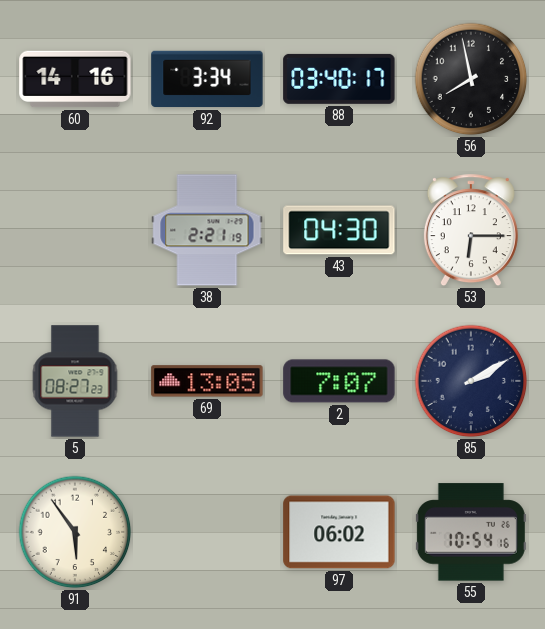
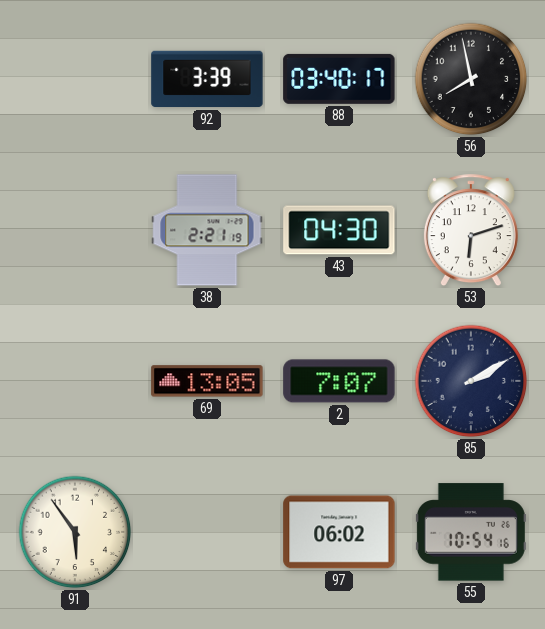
60: 14:16 -> none (75, 79)
92: 3:34 -> 3:39 (207, 79)
53: 6:15 -> 6:12 (471, 231)
5: 08:27 -> none (75, 381)
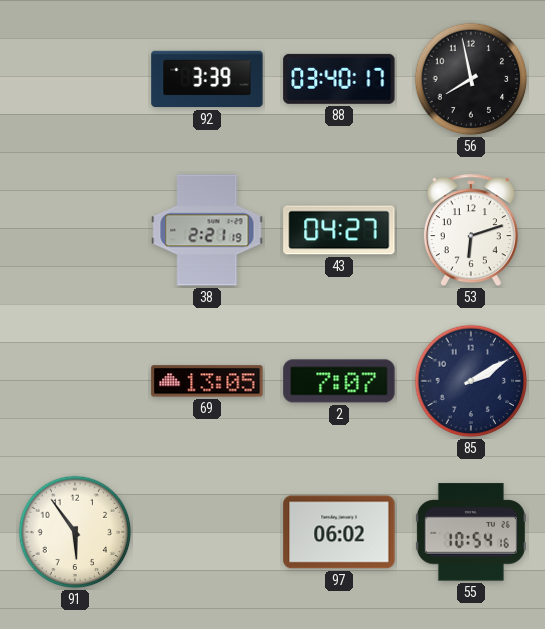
43: 04:30 -> 04:27 (339, 230)
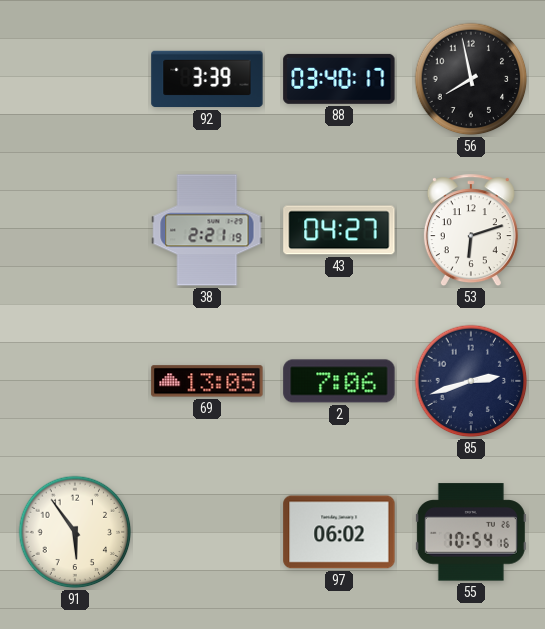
2: 7:07 -> 7:06 (339, 381)
85: 2:10 -> 2:42 (471, 381)
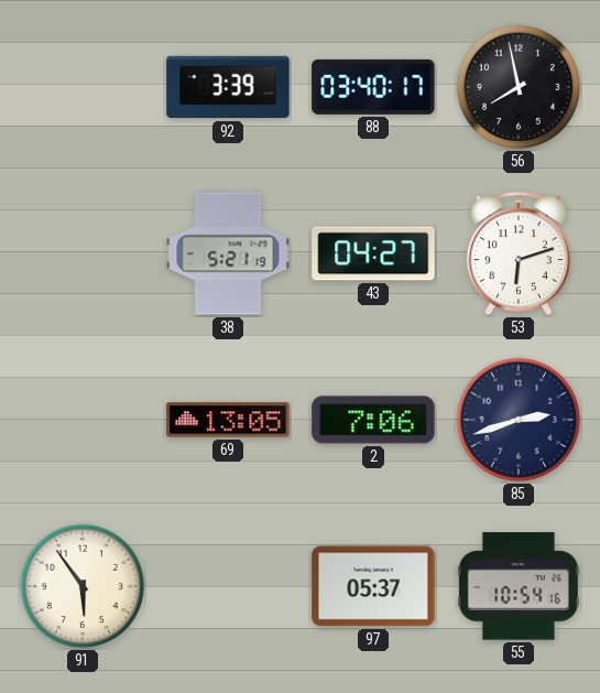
38: 2:21 -> 5:21 (228, 253)
97: 06:02 -> 05:37 (373, 586)
